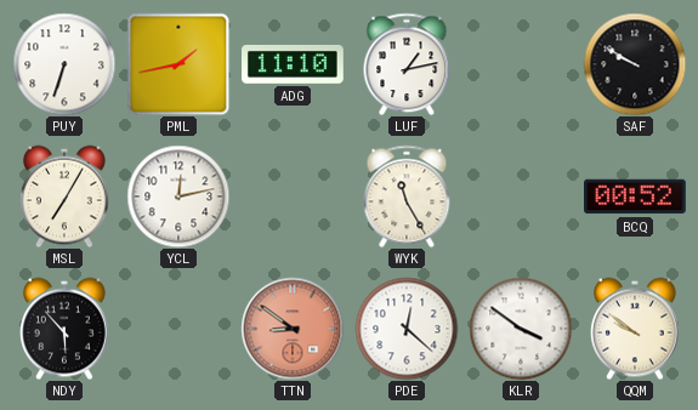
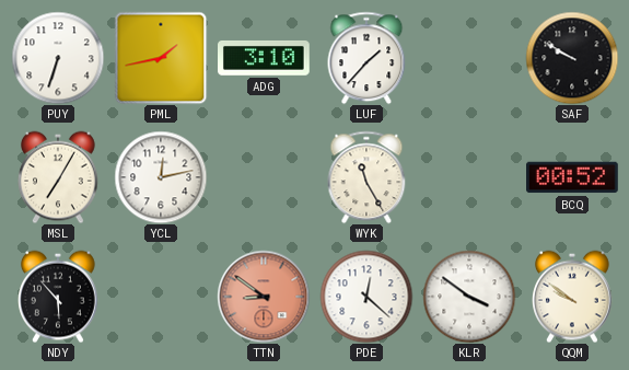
ADG: 11:10 -> 3:10 (265, 58)
LUF: 1:13 -> 1:37 (366, 58)
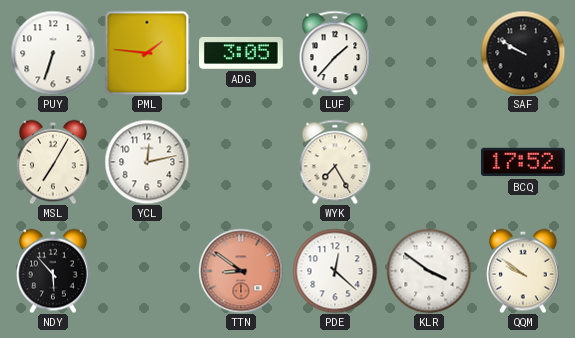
PML: 1:43 -> 1:46 (147, 53)
ADG: 3:10 -> 3:05 (242, 53)
WYK: 11:25 -> 7:25 (335, 162)
BCQ: 00:52 -> 17:52 (524, 162)
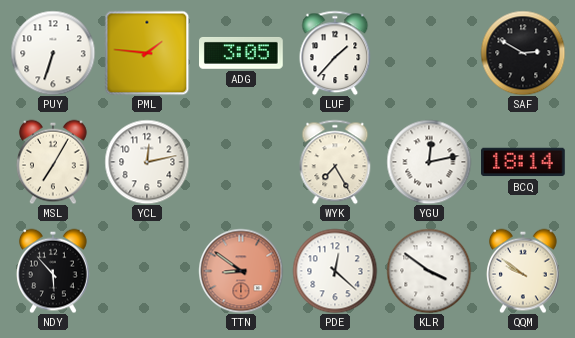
SAF: 9:50 -> 2:50 (523, 53)
YGU: none -> 12:13 (429, 162)
BCQ: 17:52 -> 18:14 (524, 162)
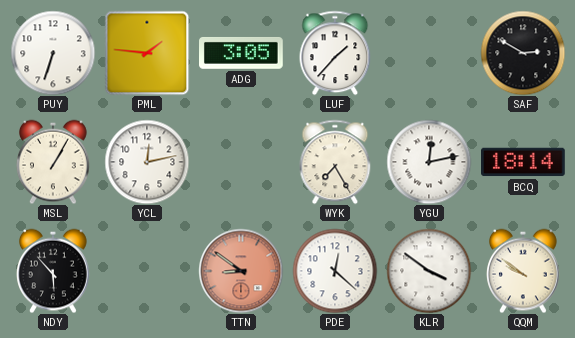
MSL: 7:05 -> 1:05 (54, 162)
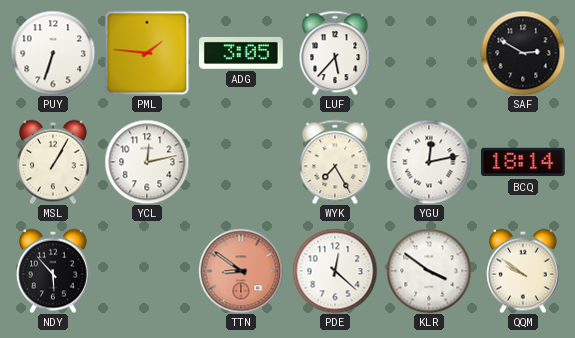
LUF: 1:37 -> 5:37 (335, 53)
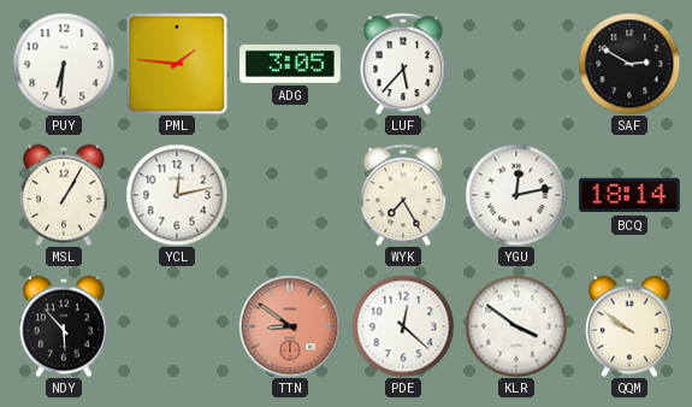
PUY: 6:33 -> 6:31 (64, 64)
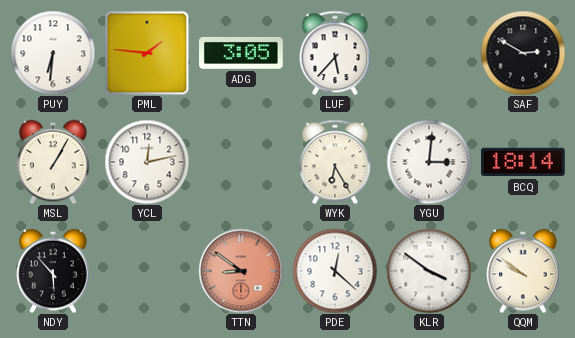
WYK: 7:25 -> 6:25 (335, 162)
YGU: 12:13 -> 3:01 (429, 162)
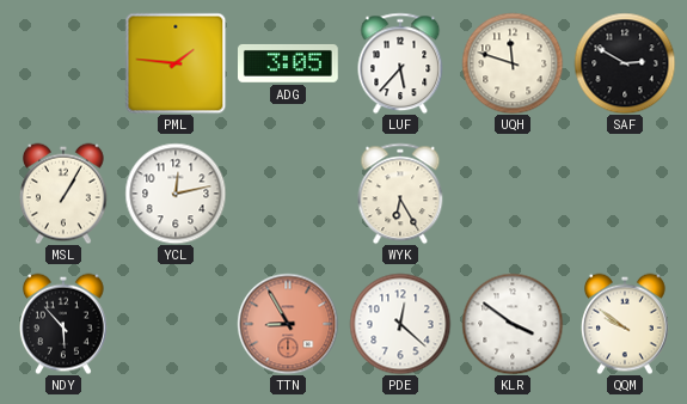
PUY: 6:31 -> none (53, 53)
UQH: none -> 11:48 (513, 63)
YGU: 3:01 -> none (429, 162)
BCQ: 18:14 -> none (524, 162)
TTN: 8:51 -> 8:55 (288, 324)
